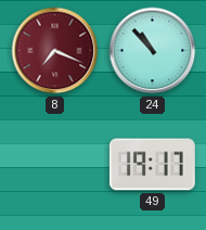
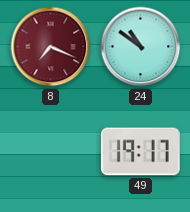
24: 10:53 -> 10:51 (141, 47)
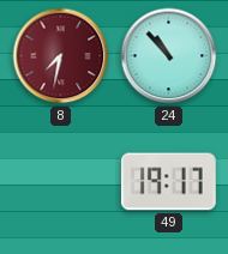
8: 7:19 -> 7:32 (61, 56)
24: 10:51 -> 10:53 (169, 56)
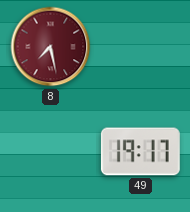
8: 7:32 -> 7:28 (51, 47)
24: 10:53 -> none (169, 56)
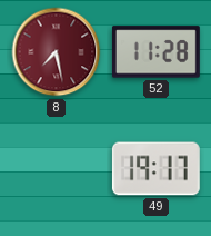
52: none -> 11:28 (155, 52)
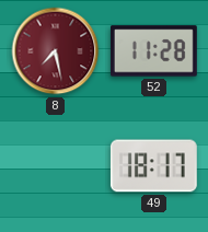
49: 19:17 -> 18:17 (153, 166)
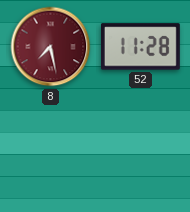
49: 18:17 -> none (153, 166)
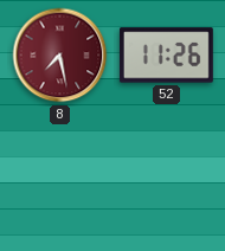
52: 11:28 -> 11:26 (166, 56)
